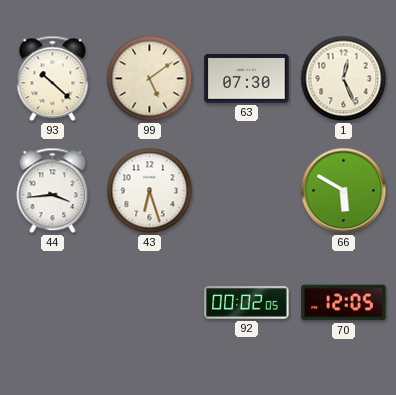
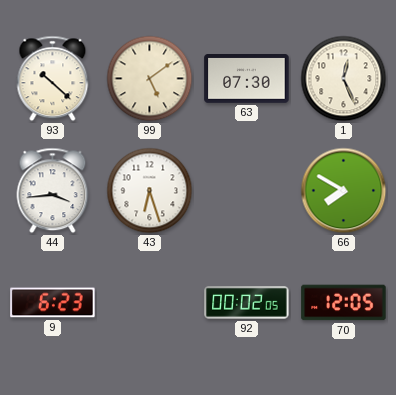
66: 5:50 -> 7:50 (344, 191)
9: none -> 6:23 (53, 303)
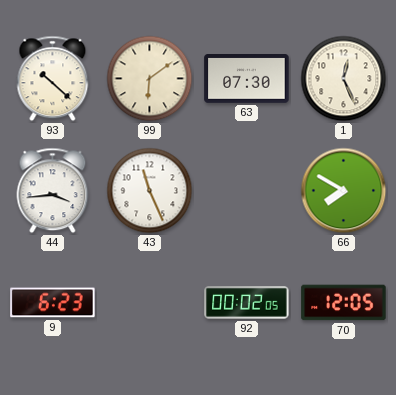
99: 5:09 -> 6:09 (150, 79)
43: 6:27 -> 11:26 (150, 191)
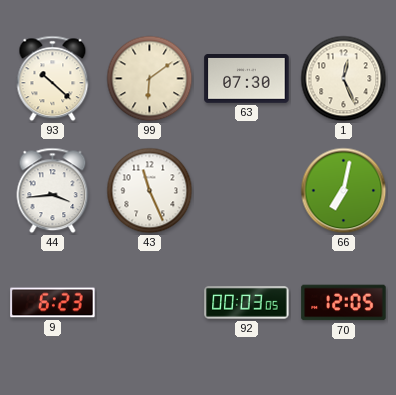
66: 7:50 -> 7:02 (344, 191)
92: 00:02 -> 00:03 (247, 303)
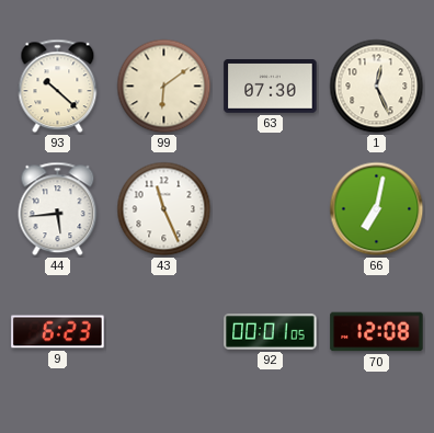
44: 3:44 -> 5:44 (58, 209)
92: 00:03 -> 00:01 (271, 332)
70: 12:05 -> 12:08 (377, 332)
